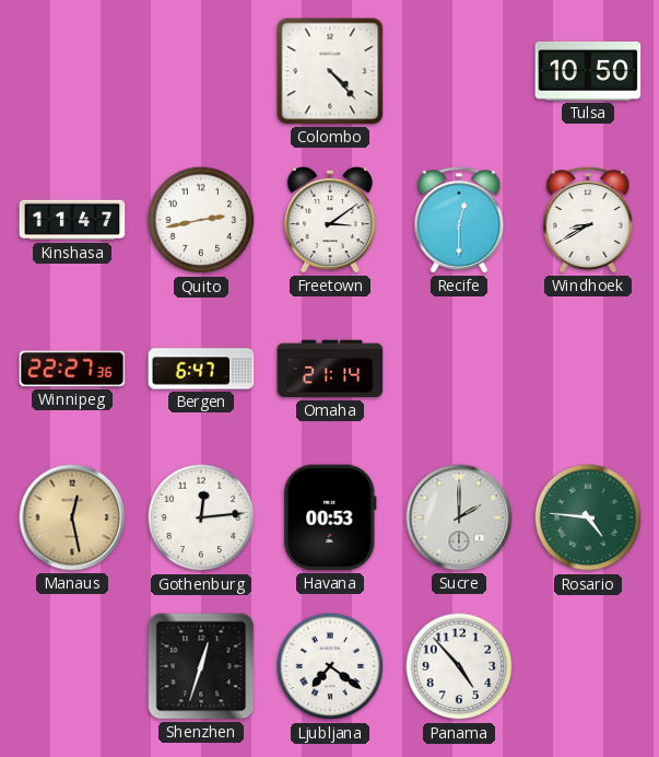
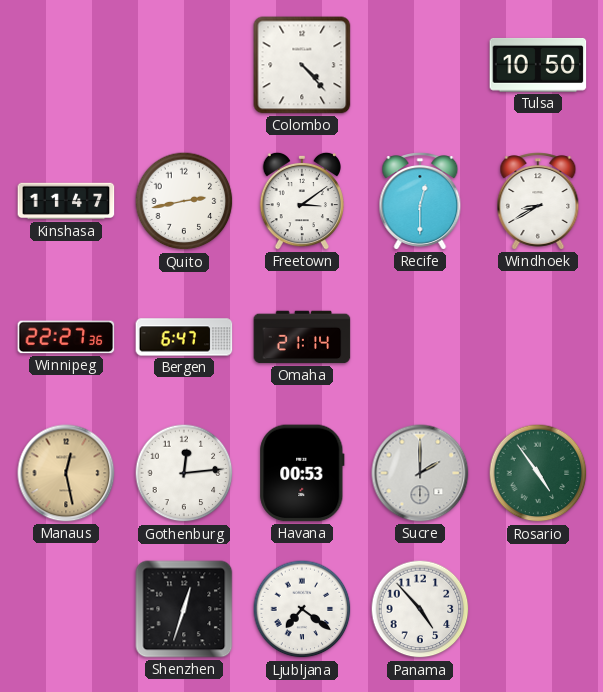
Rosario: 4:46 -> 4:54 (538, 473)
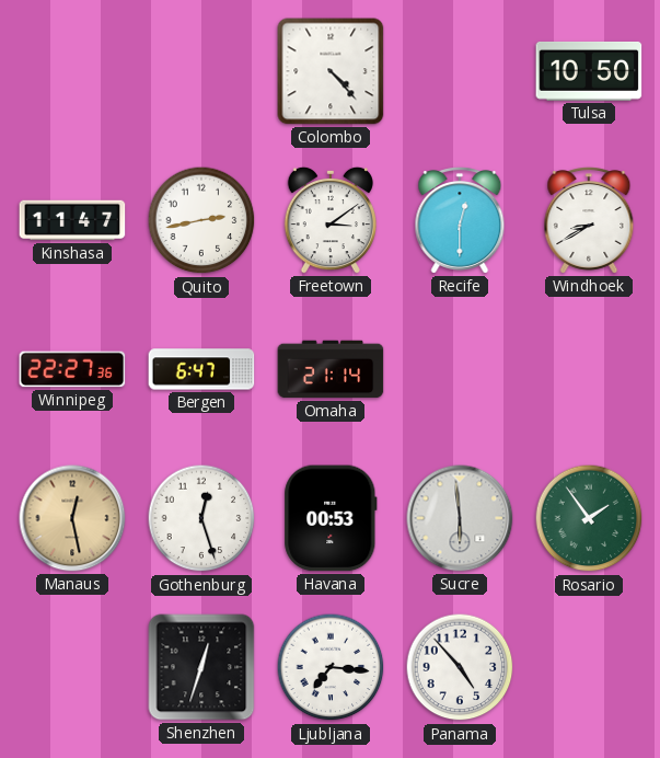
Gothenburg: 12:14 -> 12:27 (201, 518)
Sucre: 2:00 -> 5:59 (460, 518)
Rosario: 4:54 -> 1:54 (589, 518)
Ljubljana: 7:21 -> 7:16 (331, 667)
